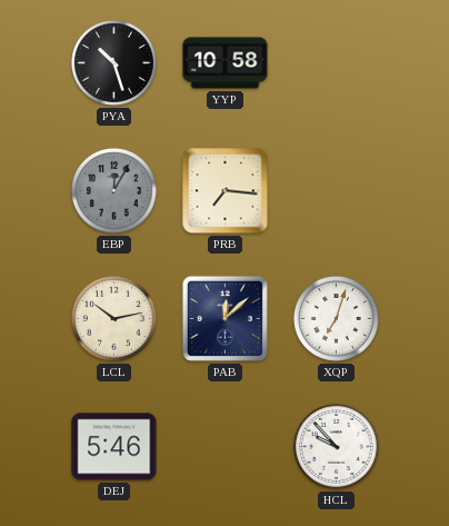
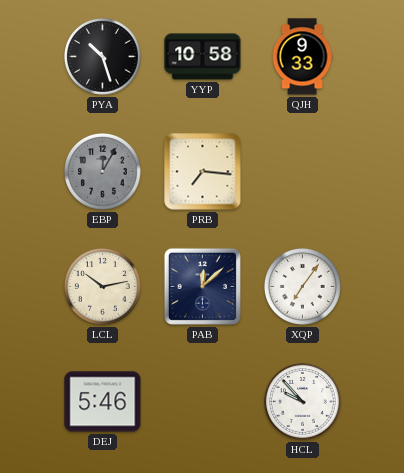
QJH: none -> 9:33 (302, 57)
XQP: 7:03 -> 7:06 (302, 286)
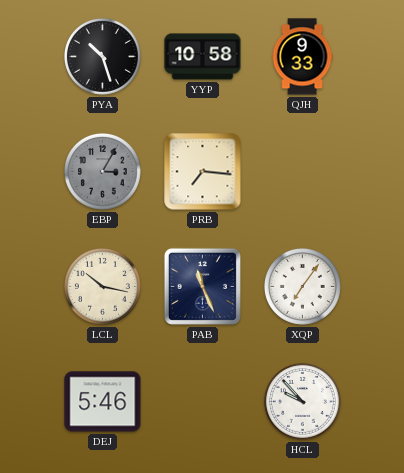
EBP: 12:05 -> 3:05 (102, 171)
LCL: 10:13 -> 10:17 (102, 286)
PAB: 12:08 -> 11:26 (202, 286)
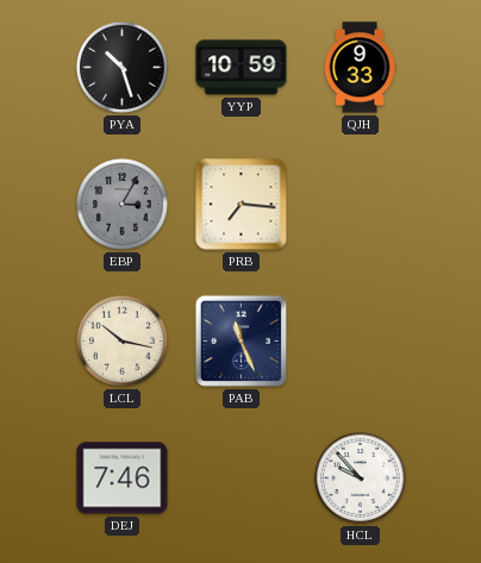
YYP: 10:58 -> 10:59 (242, 68)
XQP: 7:06 -> none (302, 286)
DEJ: 5:46 -> 7:46 (123, 478)
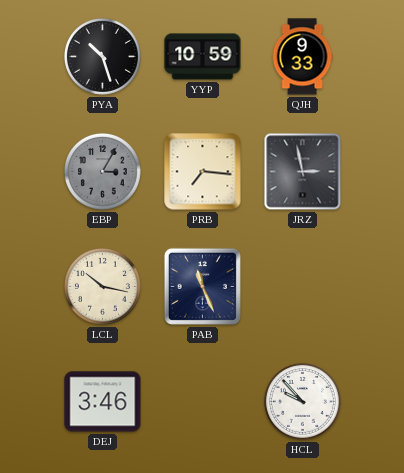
JRZ: none -> 2:58 (303, 172)
DEJ: 7:46 -> 3:46 (103, 402)
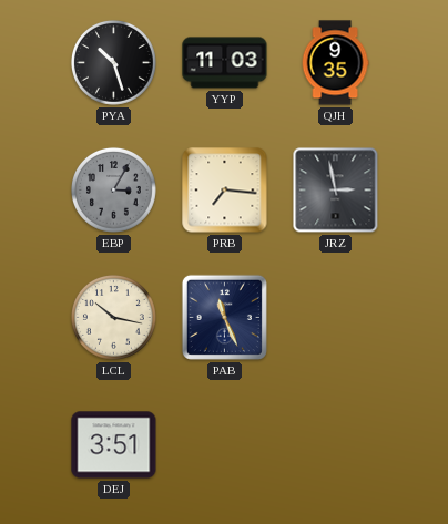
YYP: 10:59 -> 11:03 (225, 63)
QJH: 9:33 -> 9:35 (335, 63)
DEJ: 3:46 -> 3:51 (114, 445)
HCL: 9:53 -> none (302, 401)
